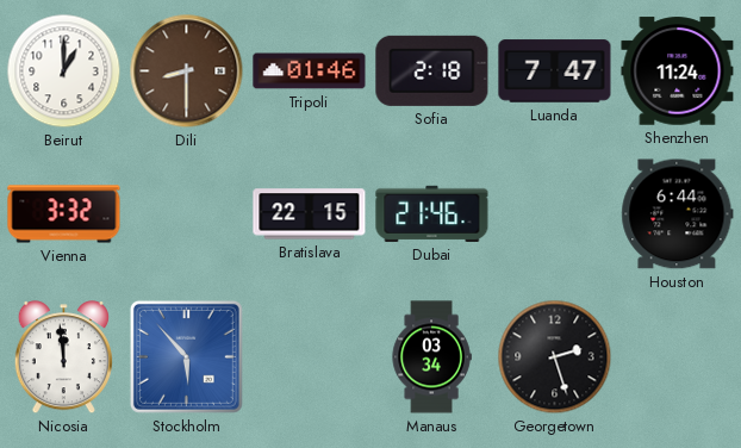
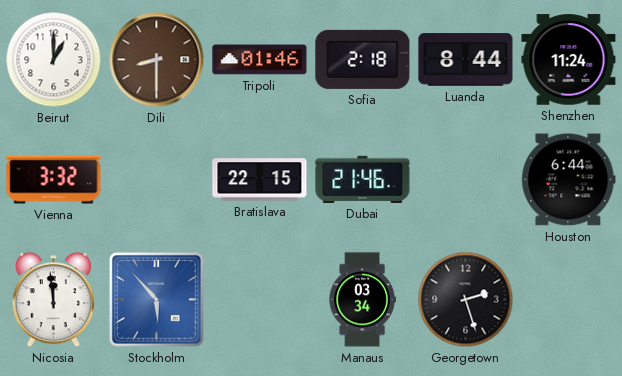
Luanda: 7:47 -> 8:44 (466, 60)
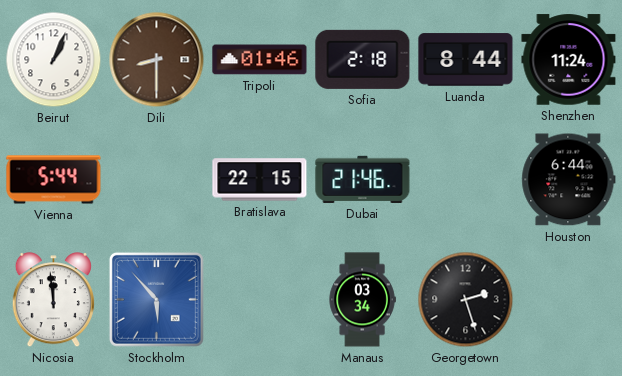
Beirut: 1:00 -> 1:04 (54, 60)
Vienna: 3:32 -> 5:44 (54, 180)
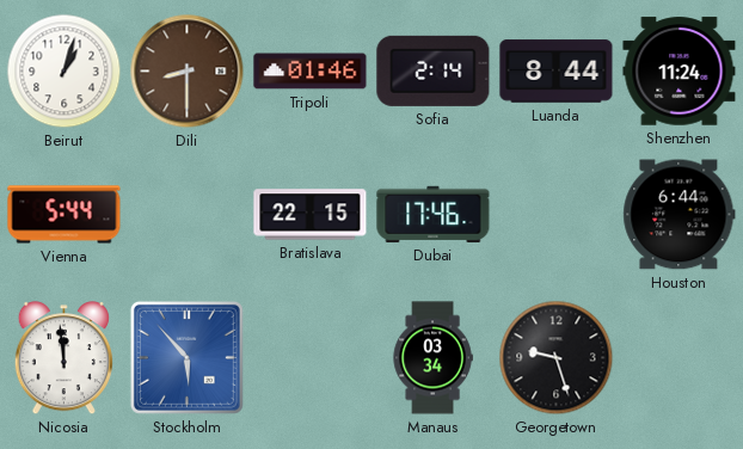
Beirut: 1:04 -> 1:03 (65, 72)
Sofia: 2:18 -> 2:14 (434, 70)
Dubai: 21:46 -> 17:46 (434, 214)
Georgetown: 2:27 -> 9:27 (557, 358)
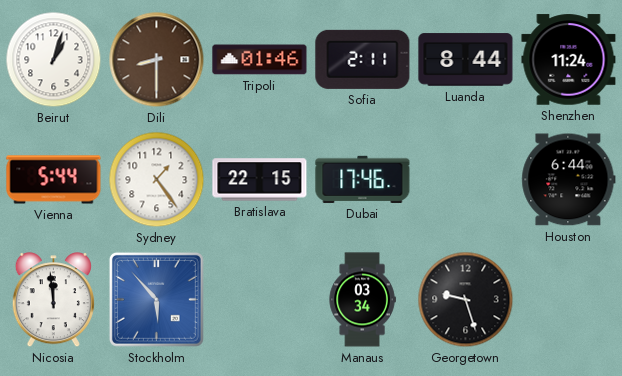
Sofia: 2:14 -> 2:11 (363, 59)
Sydney: none -> 1:24 (157, 180)
